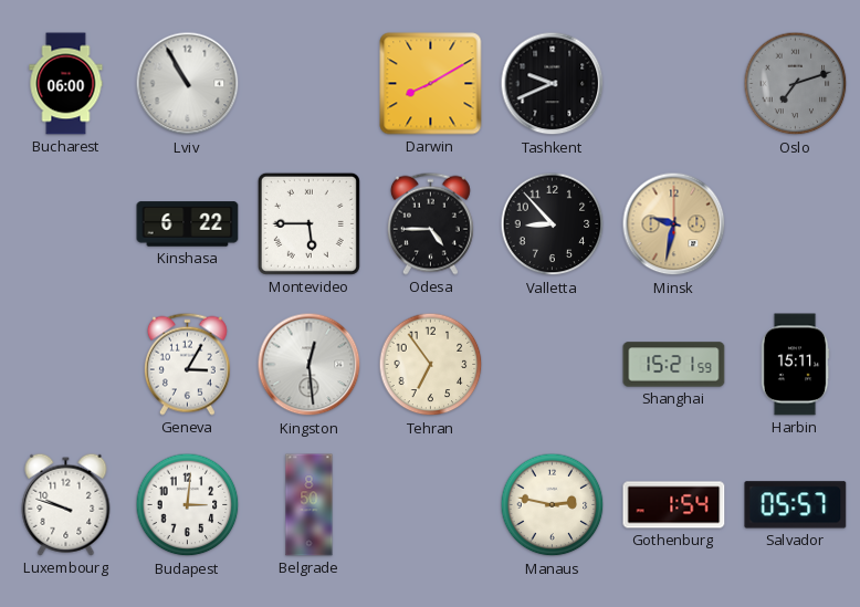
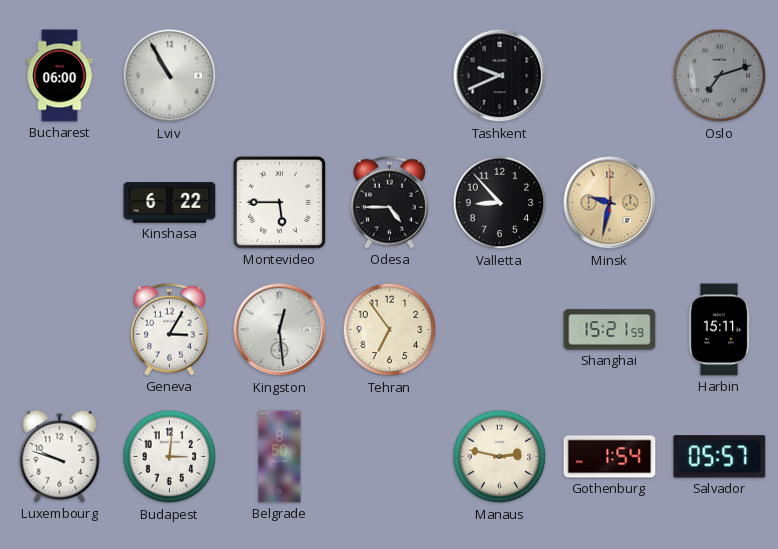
Darwin: 8:10 -> none (431, 84)
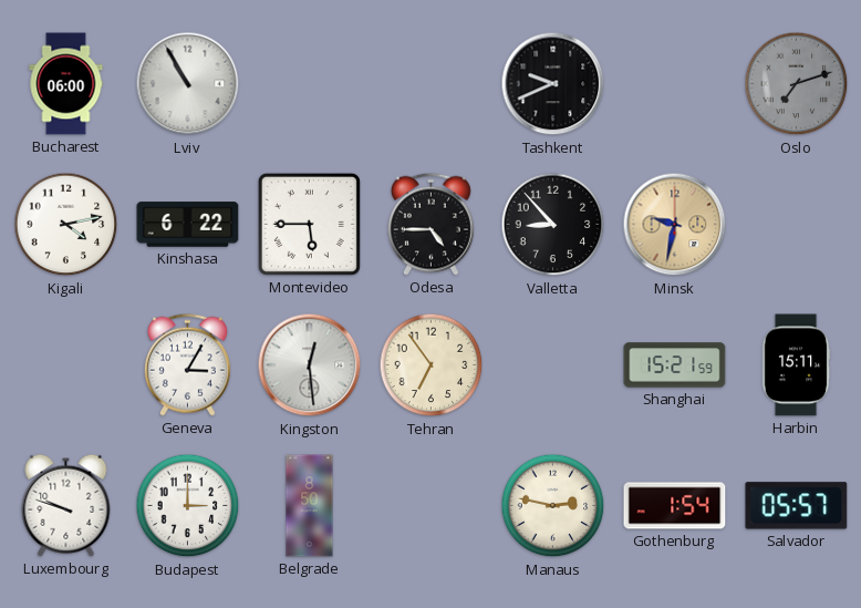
Kigali: none -> 4:13 (66, 225)
Budapest: 3:01 -> 3:00 (188, 506)
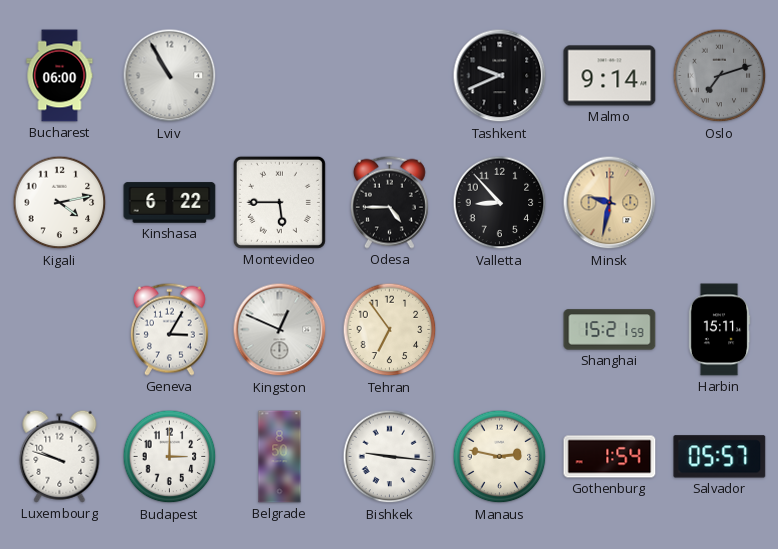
Malmo: none -> 9:14 (610, 76)
Kingston: 12:29 -> 12:49 (280, 330)
Bishkek: none -> 9:16 (390, 457)
